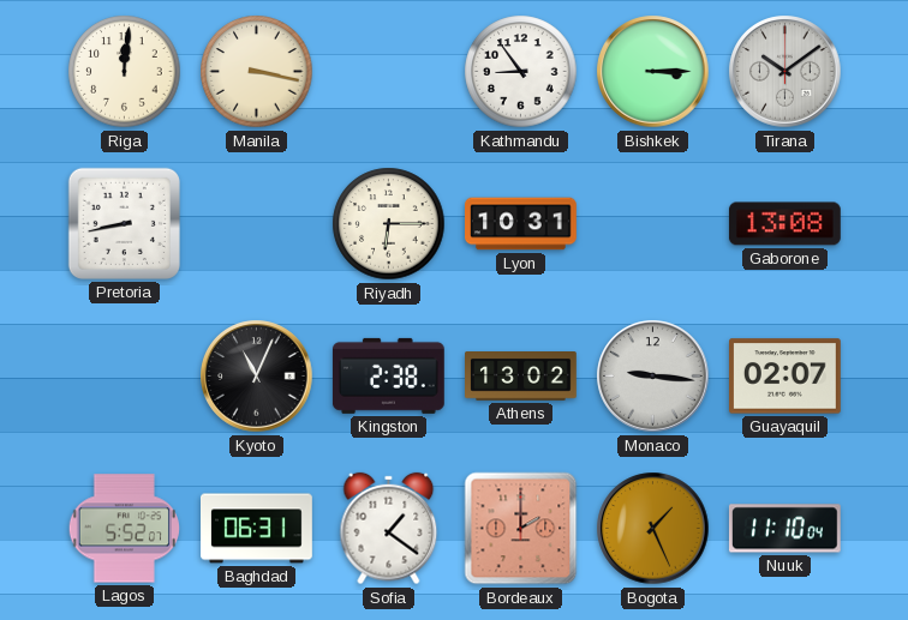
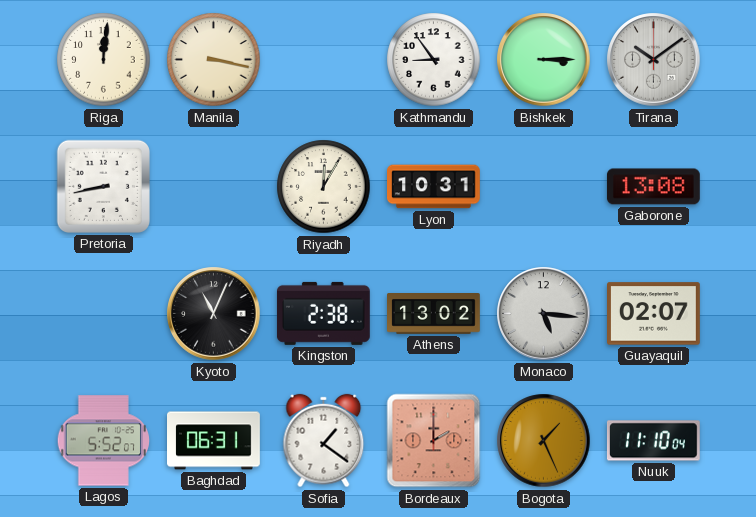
Riyadh: 6:15 -> 12:05 (324, 187)
Monaco: 9:16 -> 5:16 (544, 314)
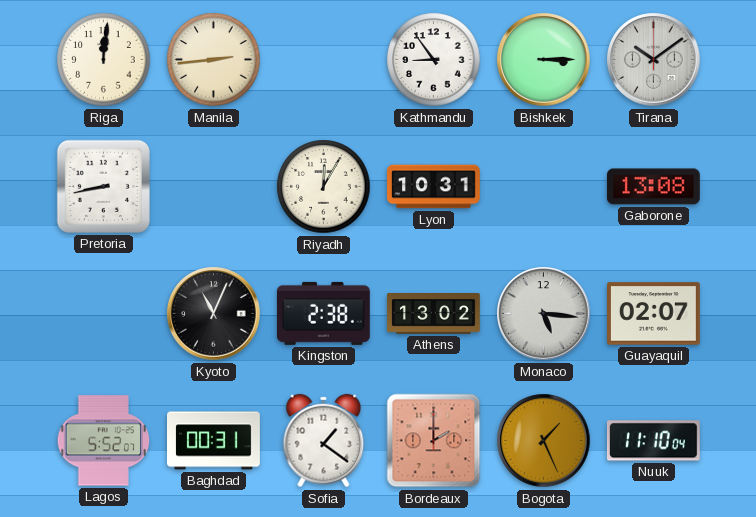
Manila: 3:17 -> 2:44 (214, 60)
Baghdad: 06:31 -> 00:31 (214, 441)
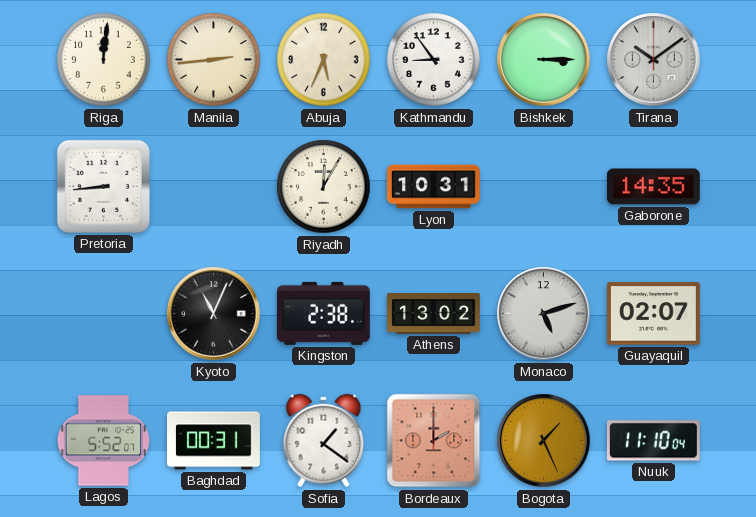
Abuja: none -> 5:34 (324, 60)
Pretoria: 8:43 -> 8:44 (103, 186)
Gaborone: 13:08 -> 14:35 (653, 187)
Monaco: 5:16 -> 5:12 (544, 314)
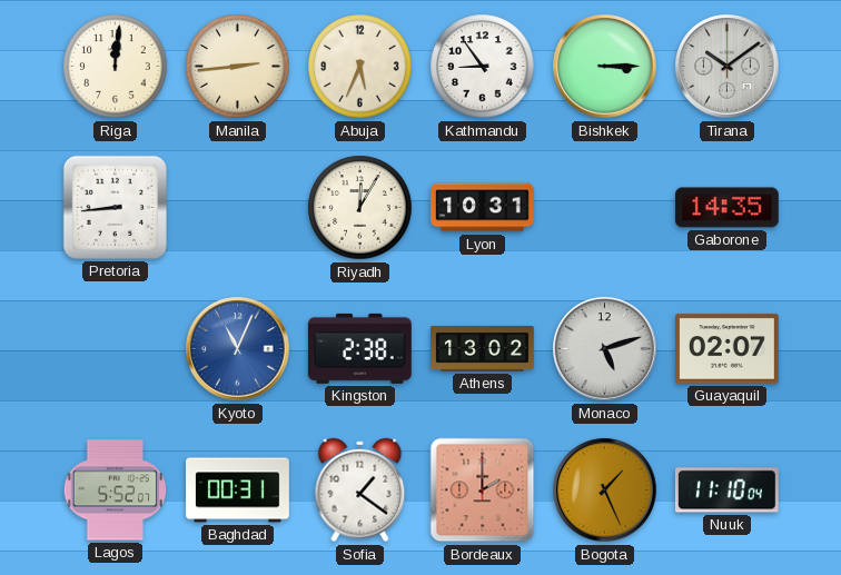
Kyoto dial: black -> blue (238, 349)
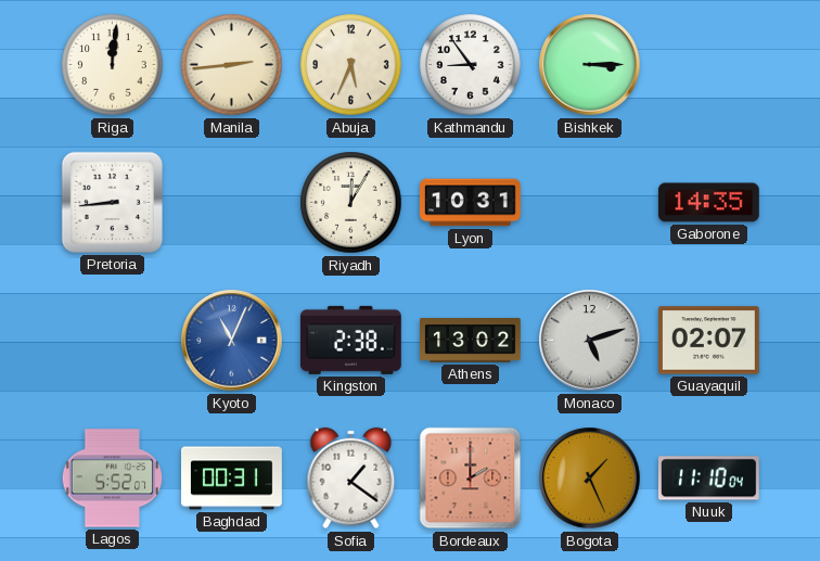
Tirana: 10:09 -> none (728, 67)
